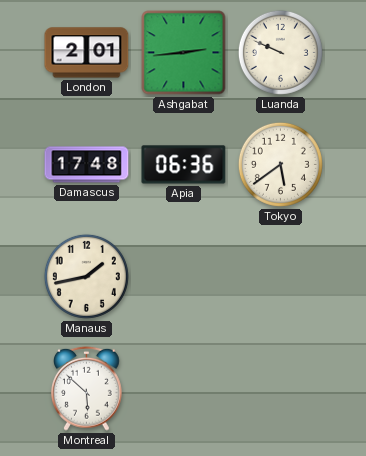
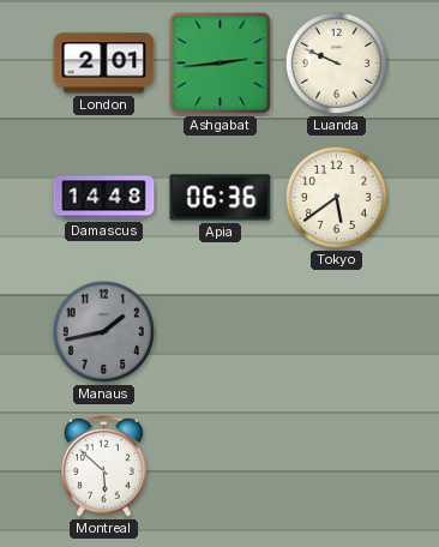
Damascus: 17:48 -> 14:48 (104, 198)
Manaus dial: cream -> grey (103, 331)
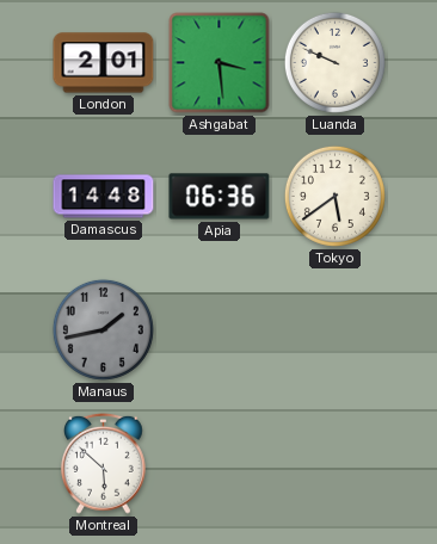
Ashgabat: 2:44 -> 3:29 (220, 63)
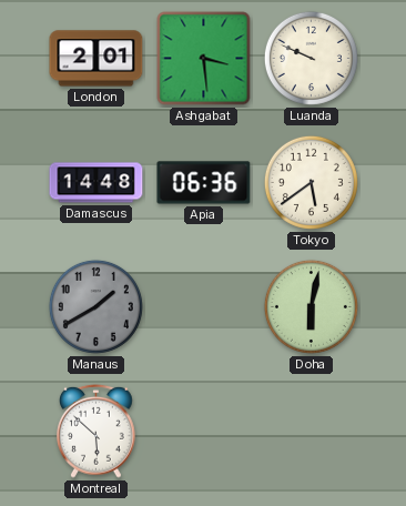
Manaus: 1:43 -> 1:40 (95, 306)
Doha: none -> 6:02 (311, 306)
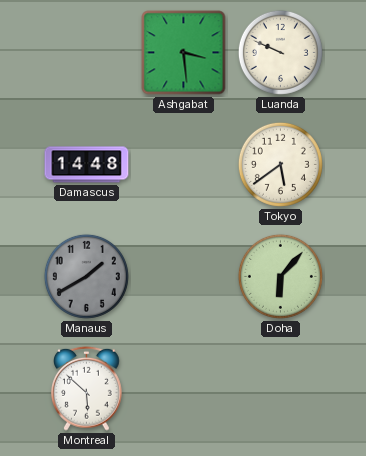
London: 2:01 -> none (97, 59)
Apia: 06:36 -> none (204, 183)
Doha: 6:02 -> 6:07 (280, 276)
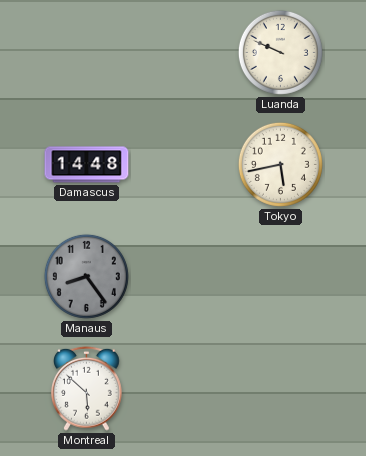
Ashgabat: 3:29 -> none (184, 53)
Tokyo: 5:39 -> 5:43 (280, 164)
Manaus: 1:40 -> 8:24 (86, 276)
Doha: 6:07 -> none (280, 276)
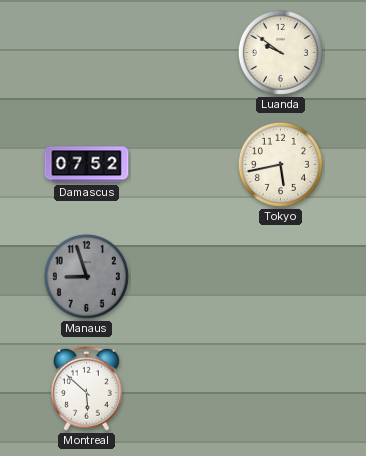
Luanda: 9:49 -> 9:51 (280, 52)
Damascus: 14:48 -> 07:52 (87, 165)
Manaus: 8:24 -> 8:57 (86, 276)
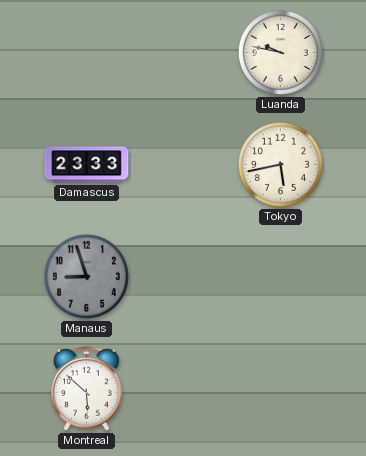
Luanda: 9:51 -> 9:47 (280, 52)
Damascus: 07:52 -> 23:33 (87, 165)
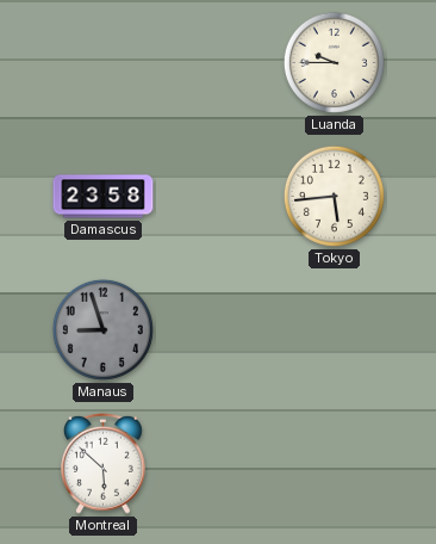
Luanda: 9:47 -> 9:45 (334, 62)
Damascus: 23:33 -> 23:58 (104, 197)
Tokyo: 5:43 -> 5:44 (334, 196)
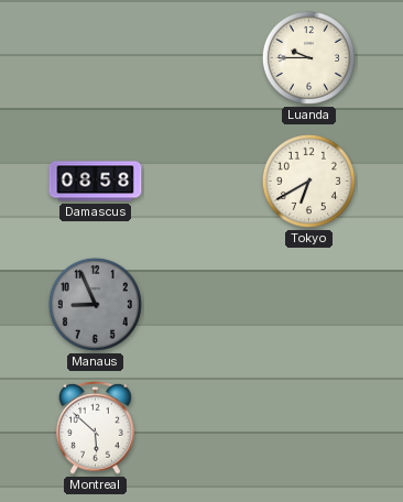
Damascus: 23:58 -> 08:58 (96, 182)
Tokyo: 5:44 -> 6:40 (308, 181)
Manaus: 8:57 -> 8:56 (95, 304)
